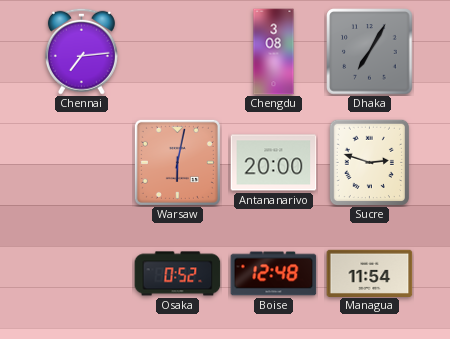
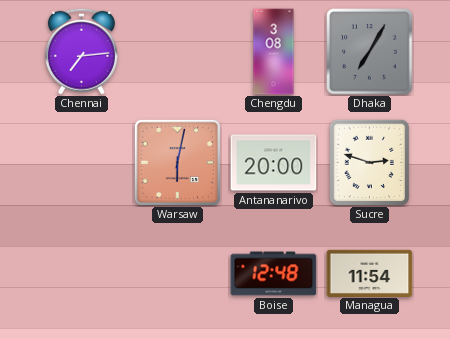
Osaka: 0:52 -> none (178, 274)
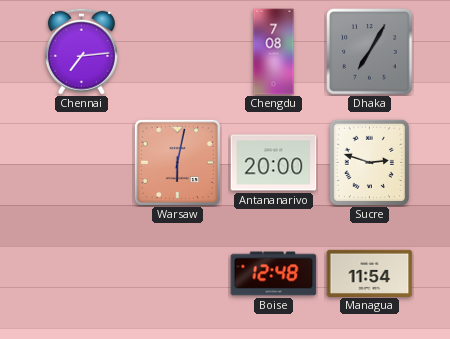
Chengdu: 3:08 -> 7:08 (274, 52)
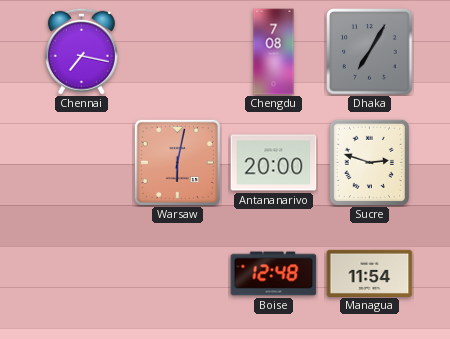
Chennai: 7:14 -> 7:17 (81, 51)
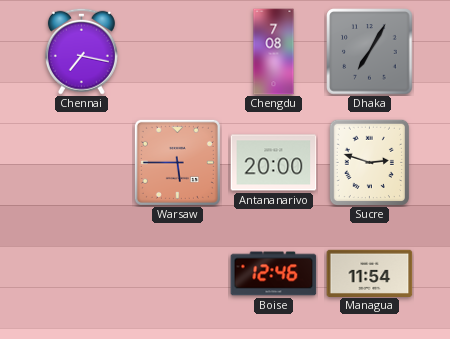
Warsaw: 6:02 -> 5:45 (177, 162)
Boise: 12:48 -> 12:46 (274, 274)
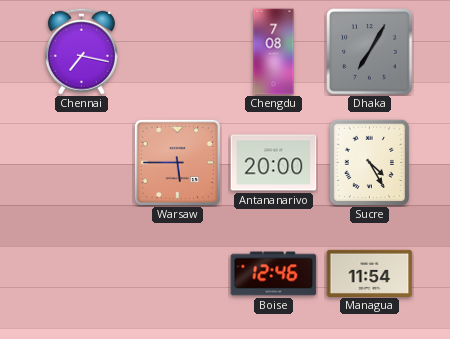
Sucre: 2:48 -> 4:25 (369, 162)
